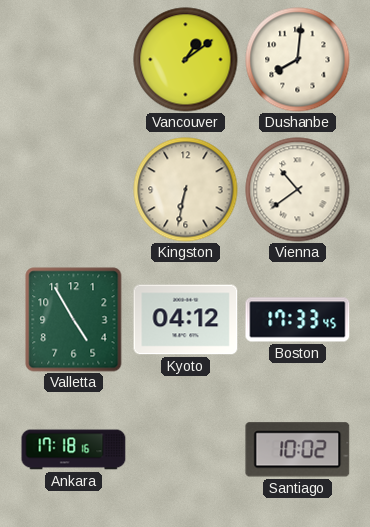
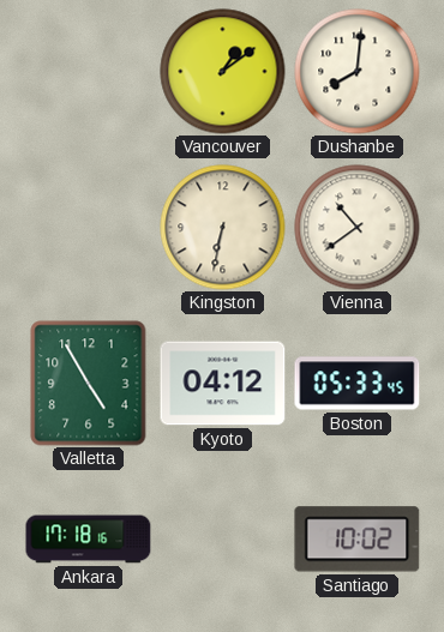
Boston: 17:33 -> 05:33 (358, 384)
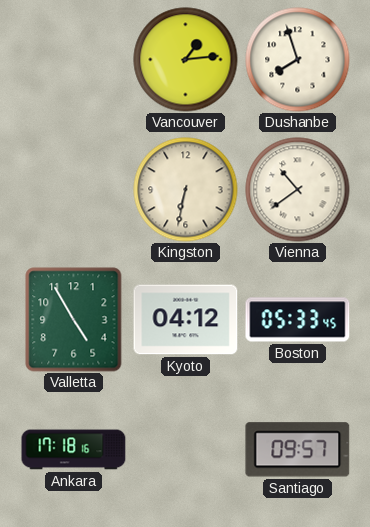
Vancouver: 1:09 -> 1:14 (186, 60)
Dushanbe: 8:01 -> 7:57 (298, 60)
Santiago: 10:02 -> 09:57 (298, 450)
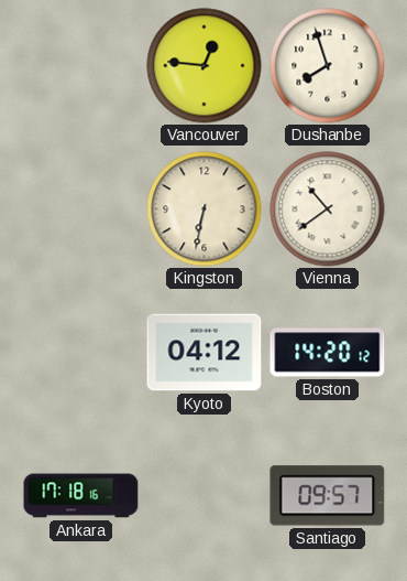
Vancouver: 1:14 -> 12:46 (205, 66)
Valletta: 4:55 -> none (74, 320)
Boston: 05:33 -> 14:20 (328, 353)
